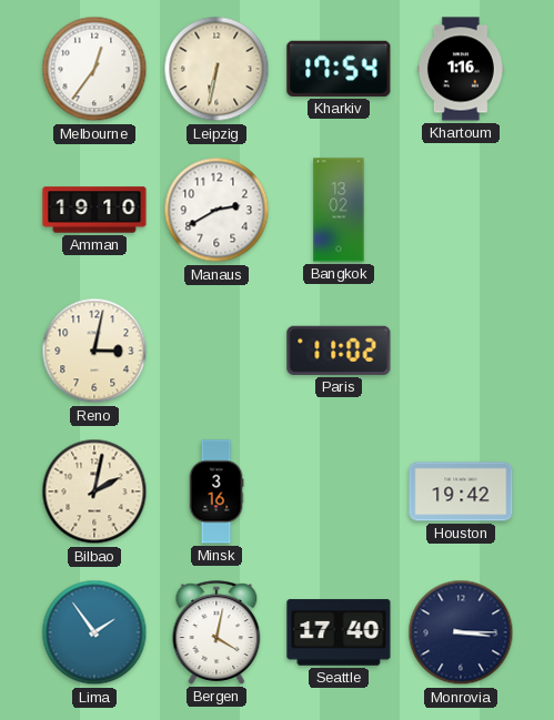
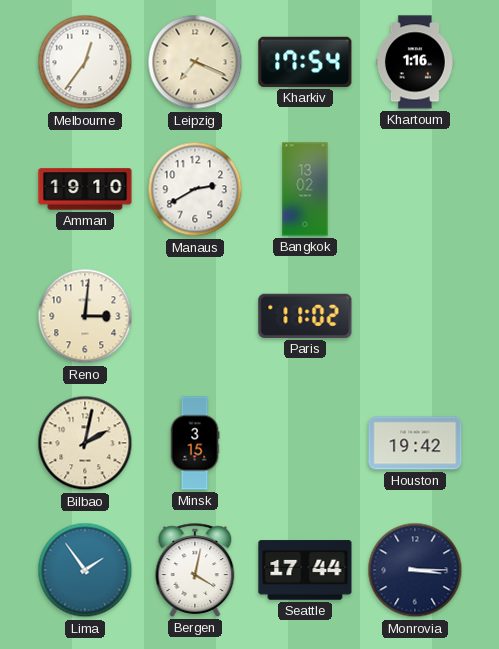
Leipzig: 6:32 -> 7:19 (195, 62)
Reno: 3:02 -> 3:01 (85, 316)
Minsk: 3:16 -> 3:15 (195, 443)
Seattle: 17:40 -> 17:44 (305, 570)
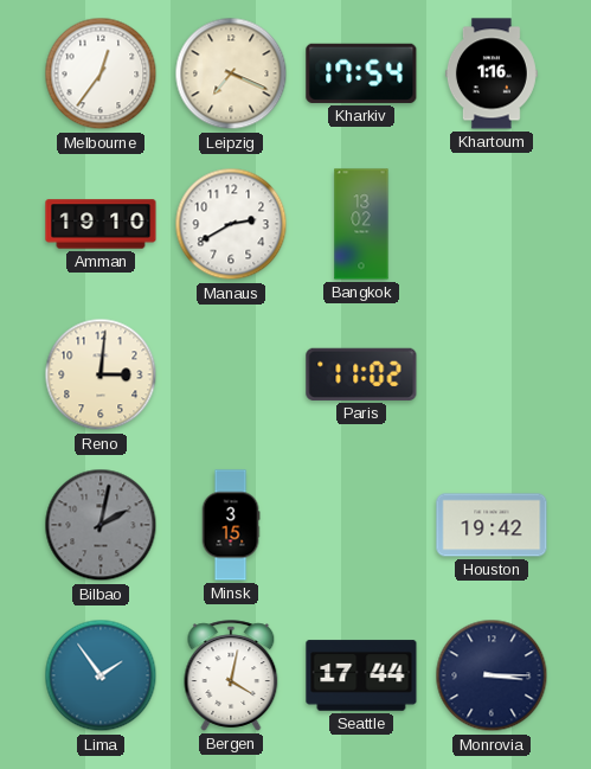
Bilbao dial: cream -> grey (101, 525)
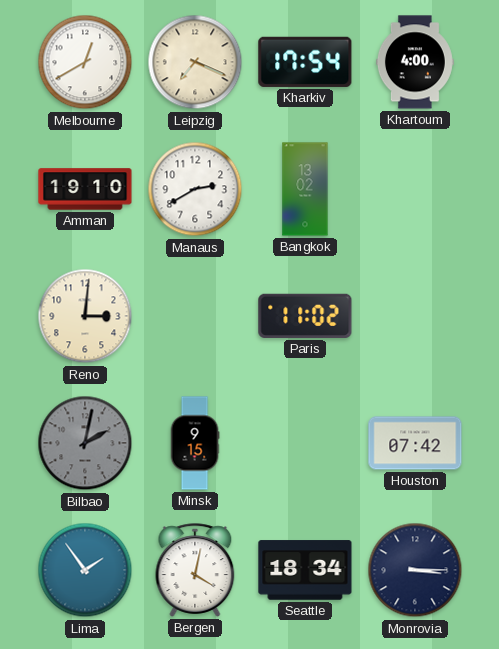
Melbourne: 12:36 -> 12:40 (85, 62)
Khartoum: 1:16 -> 4:00 (415, 62)
Minsk: 3:15 -> 9:15 (195, 443)
Houston: 19:42 -> 07:42 (415, 443)
Seattle: 17:44 -> 18:34 (305, 570)
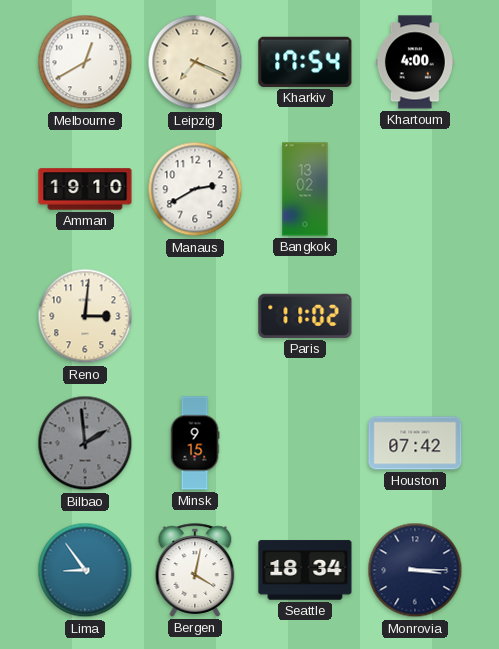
Bilbao: 2:02 -> 1:59 (85, 443)
Lima: 1:54 -> 8:54 (85, 570)
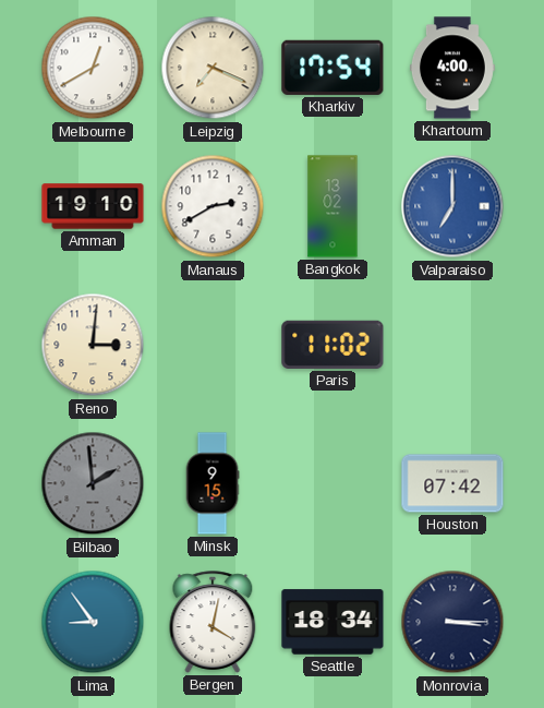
Valparaiso: none -> 7:00 (452, 206)
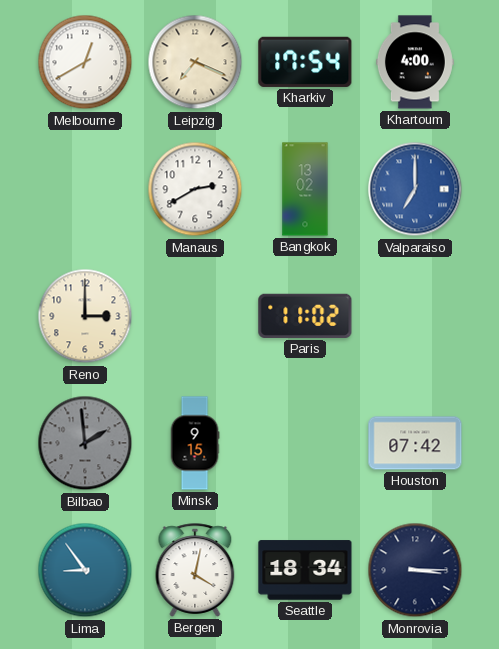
Amman: 19:10 -> none (93, 206)
Reno: 3:01 -> 3:00 (85, 316)
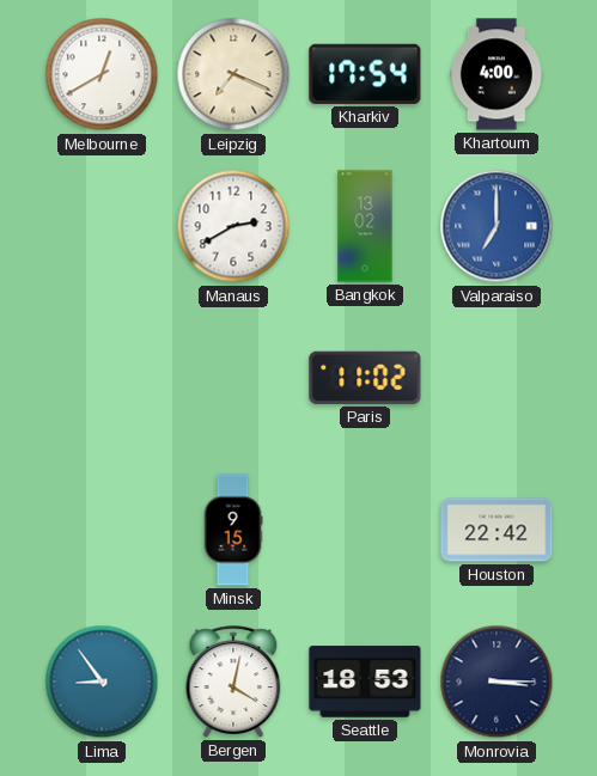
Reno: 3:00 -> none (85, 316)
Bilbao: 1:59 -> none (85, 443)
Houston: 07:42 -> 22:42 (497, 530)
Seattle: 18:34 -> 18:53 (365, 682)
